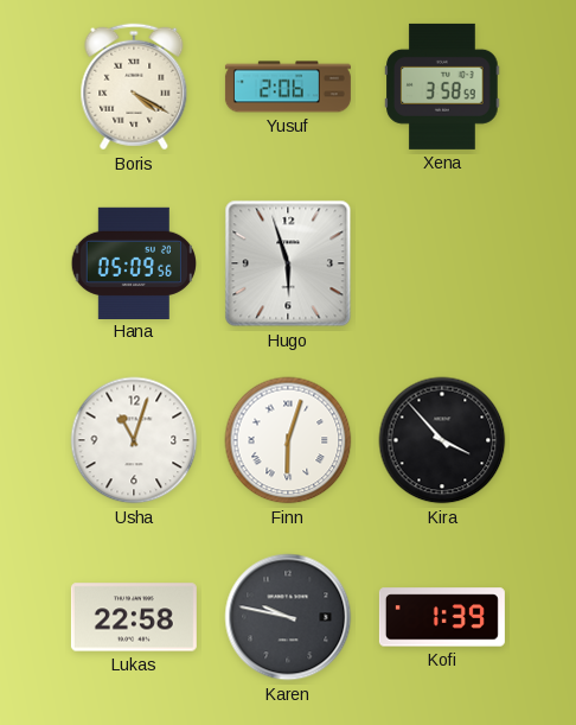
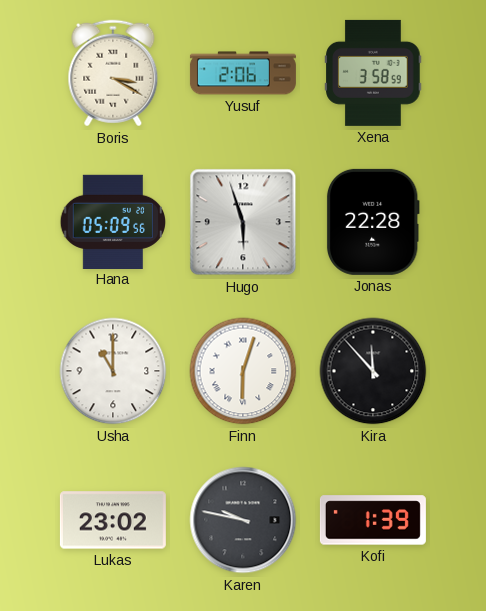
Boris: 4:20 -> 3:20 (113, 73)
Jonas: none -> 22:28 (373, 222)
Usha: 11:03 -> 11:00 (113, 371)
Kira: 3:53 -> 11:53 (373, 371)
Lukas: 22:58 -> 23:02 (113, 520)
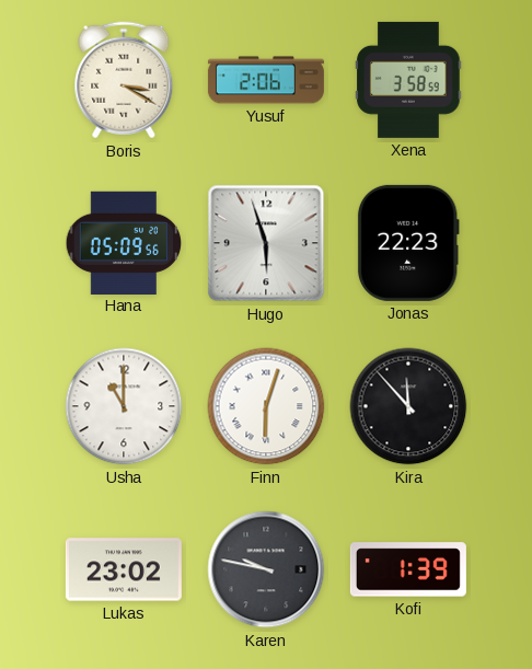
Jonas: 22:28 -> 22:23 (408, 243)
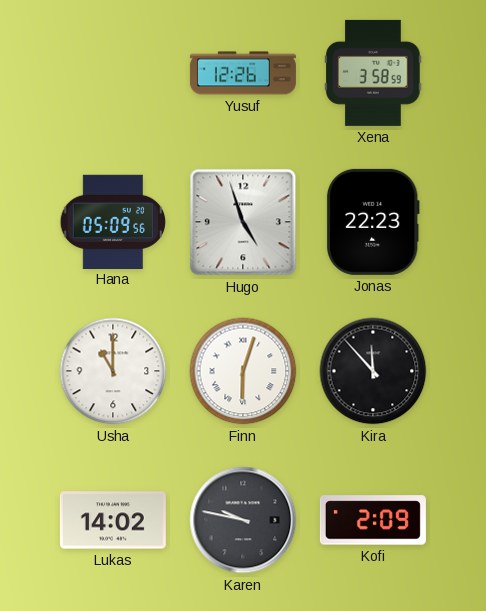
Boris: 3:20 -> none (124, 80)
Yusuf: 2:06 -> 12:26 (243, 73)
Hugo: 5:57 -> 4:57 (243, 222)
Lukas: 23:02 -> 14:02 (113, 520)
Kofi: 1:39 -> 2:09 (373, 520)
